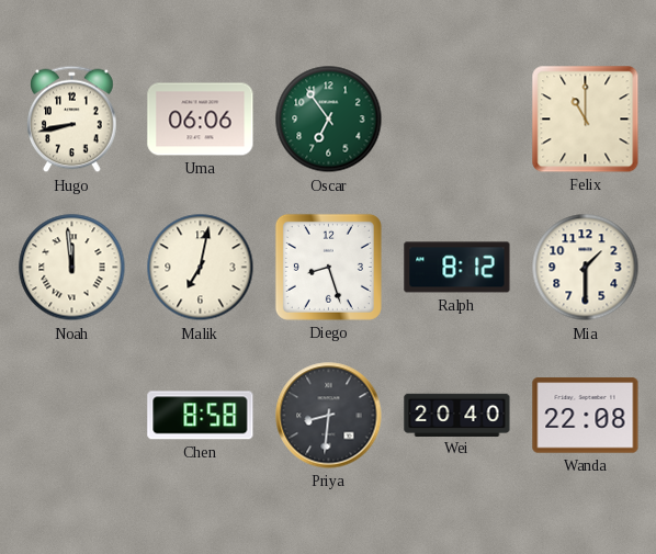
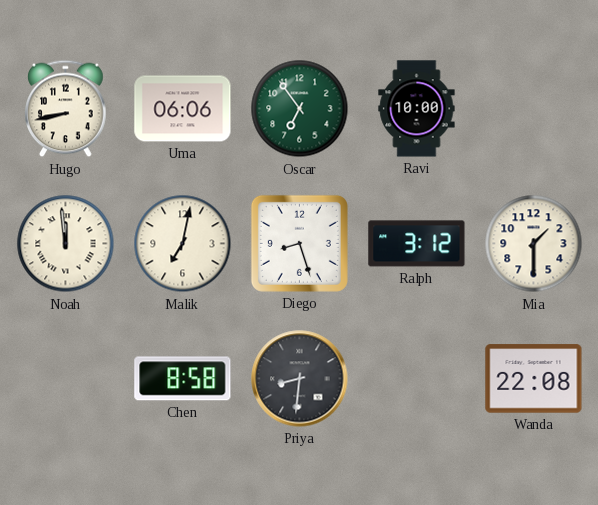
Ravi: none -> 10:00 (417, 109)
Felix: 11:00 -> none (586, 120)
Ralph: 8:12 -> 3:12 (417, 244)
Wei: 20:40 -> none (457, 415)
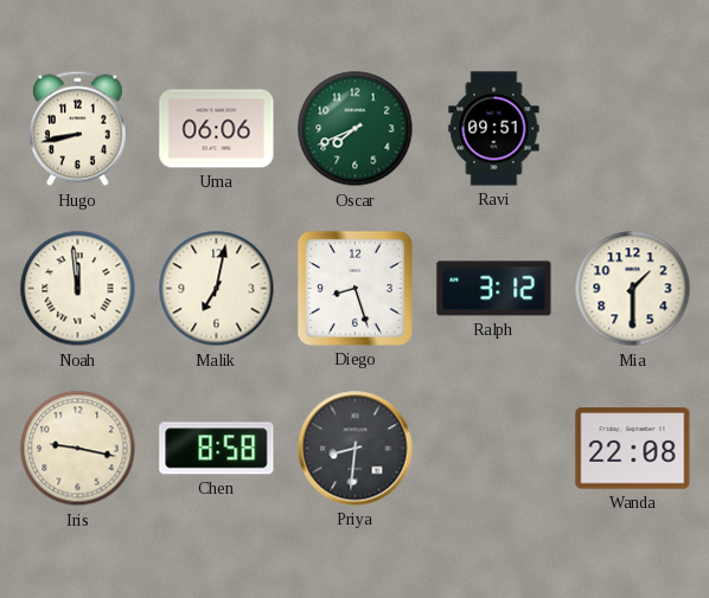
Oscar: 6:54 -> 7:41 (356, 129)
Ravi: 10:00 -> 09:51 (494, 129)
Iris: none -> 9:17 (78, 449)
